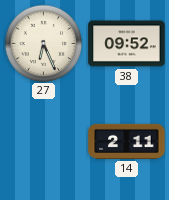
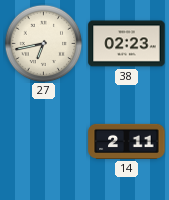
27: 6:26 -> 6:43 (43, 43)
38: 09:52 -> 02:23 (127, 44)
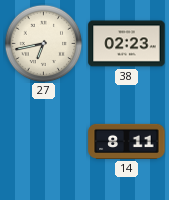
14: 2:11 -> 8:11 (127, 141)
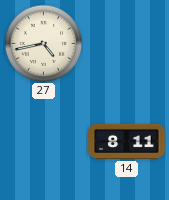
27: 6:43 -> 4:43 (43, 43)
38: 02:23 -> none (127, 44)
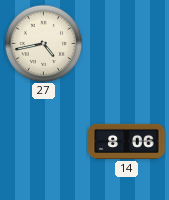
14: 8:11 -> 8:06 (127, 141)
